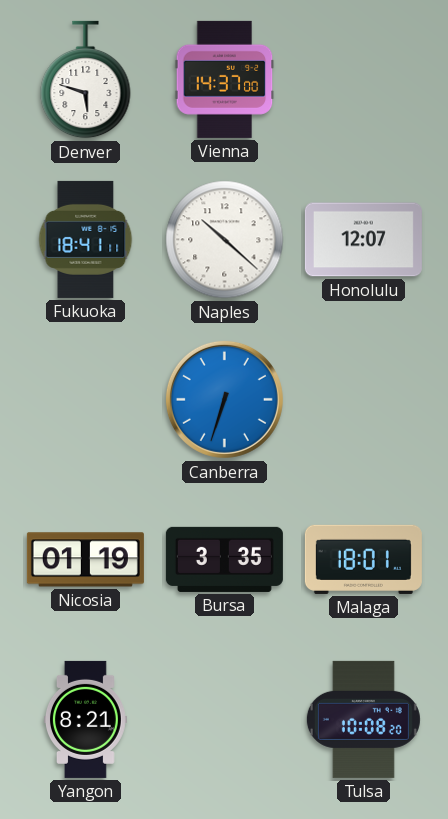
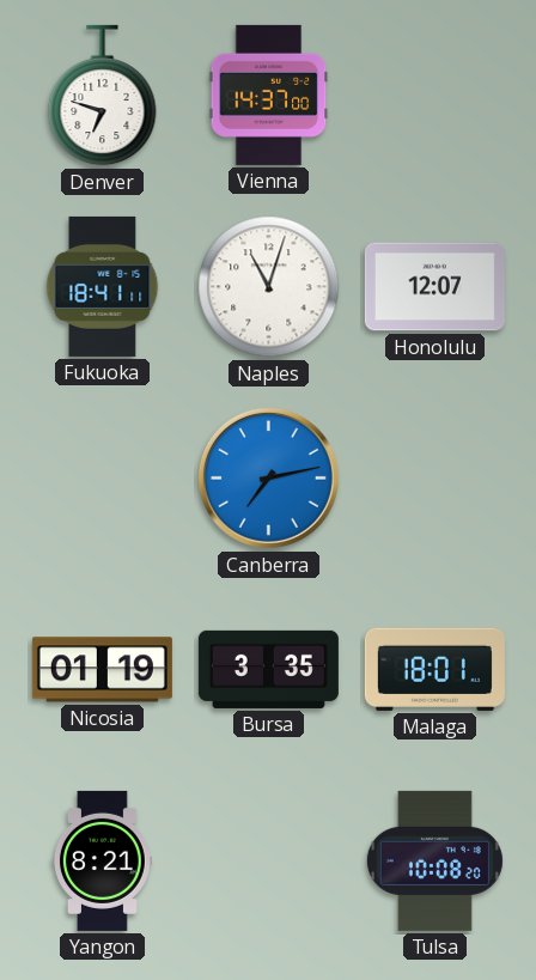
Denver: 5:48 -> 6:48 (103, 96)
Naples: 10:22 -> 11:03 (269, 287)
Canberra: 6:33 -> 7:13 (268, 477)
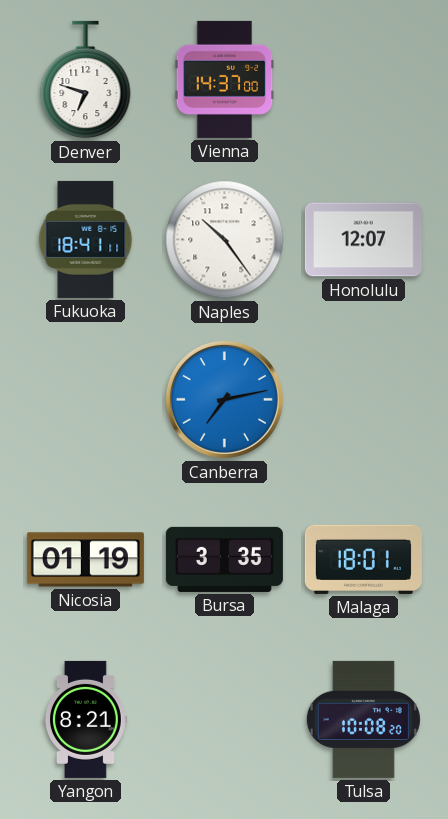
Naples: 11:03 -> 10:24 (225, 240)
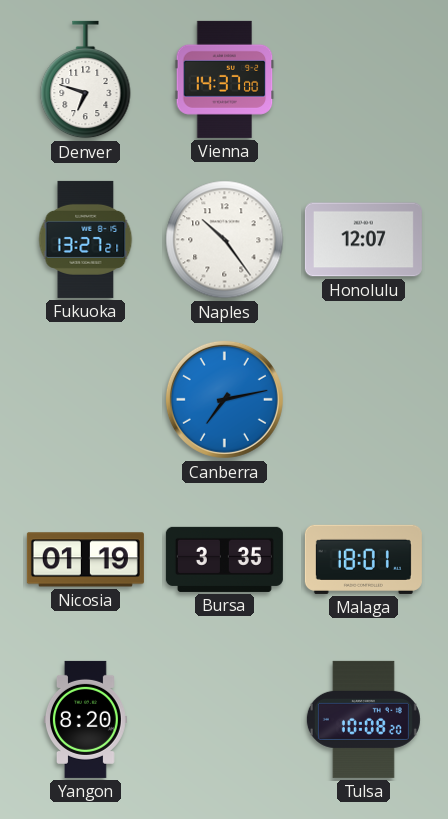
Fukuoka: 18:41 -> 13:27 (86, 239)
Yangon: 8:21 -> 8:20 (85, 719)
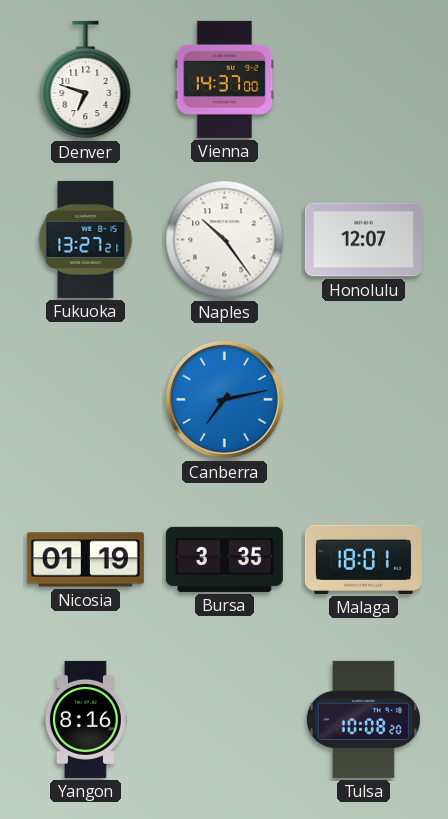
Yangon: 8:20 -> 8:16 (85, 719)
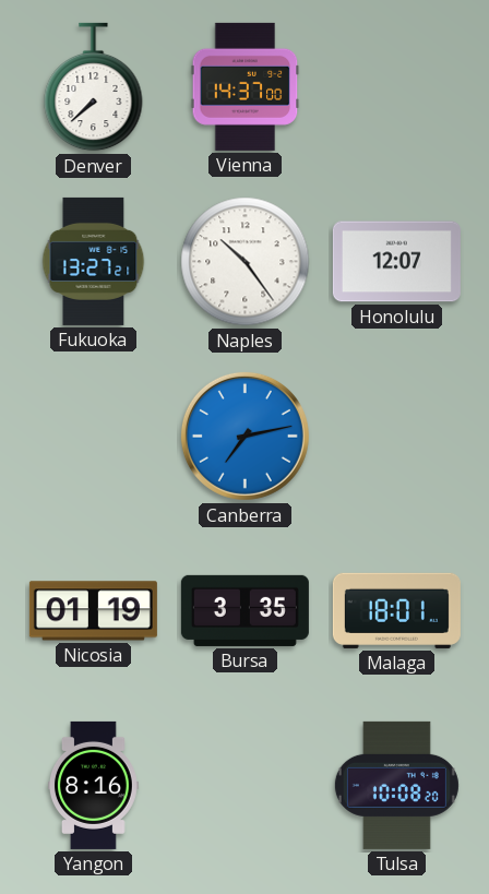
Denver: 6:48 -> 7:38 (94, 87)
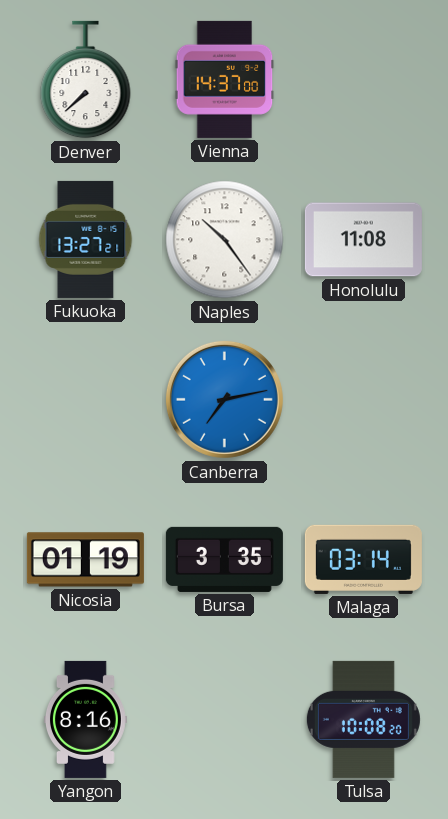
Honolulu: 12:07 -> 11:08 (363, 240)
Malaga: 18:01 -> 03:14 (363, 559)
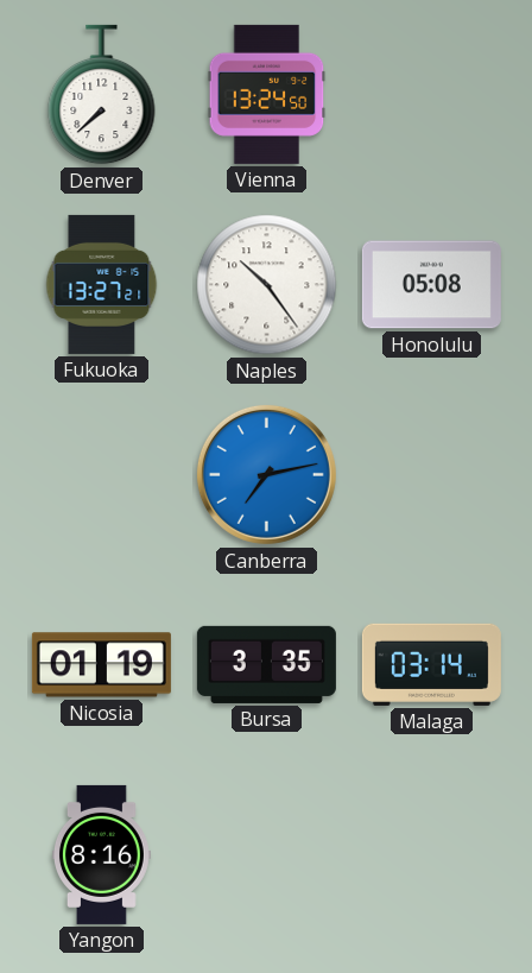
Vienna: 14:37 -> 13:24 (267, 94)
Honolulu: 11:08 -> 05:08 (431, 285)
Tulsa: 10:08 -> none (363, 719)
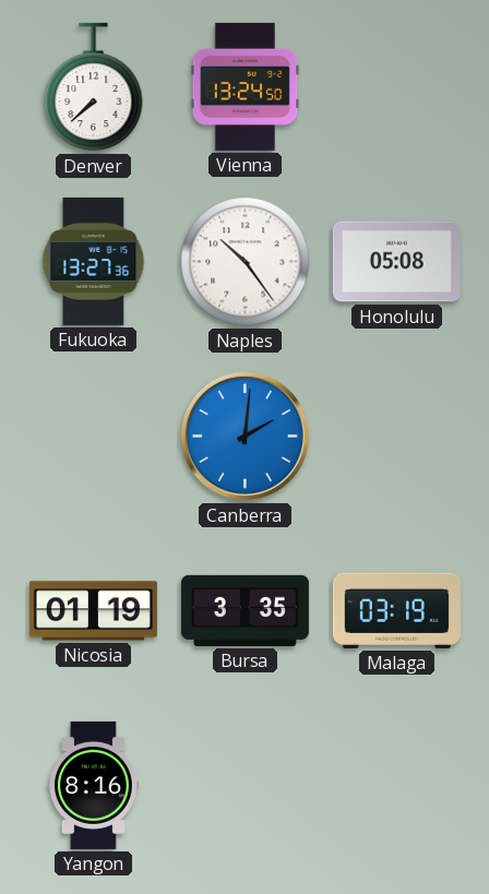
Fukuoka: 13:27:21 -> 13:27:36 (94, 261)
Canberra: 7:13 -> 2:01 (244, 436)
Malaga: 03:14 -> 03:19 (396, 610)
